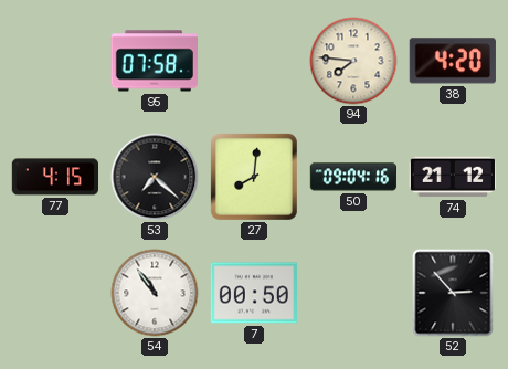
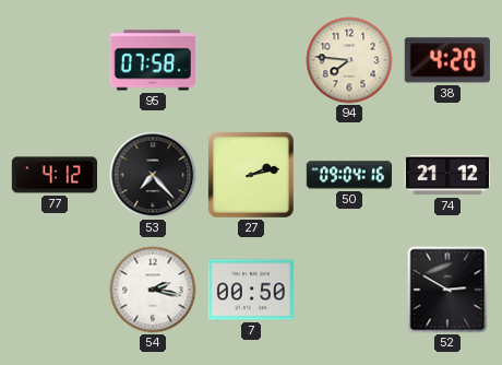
77: 4:15 -> 4:12 (53, 175)
53: 7:22 -> 7:23 (153, 175)
27: 8:01 -> 2:13 (251, 175)
54: 10:54 -> 2:17 (153, 290)
52: 2:53 -> 2:50 (447, 290)
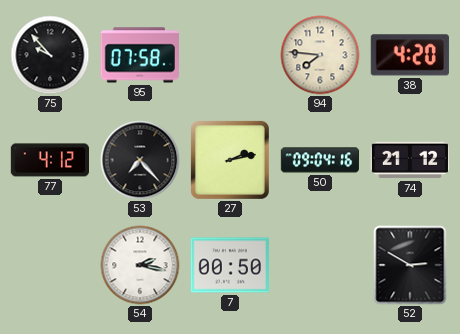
75: none -> 9:53 (50, 55)
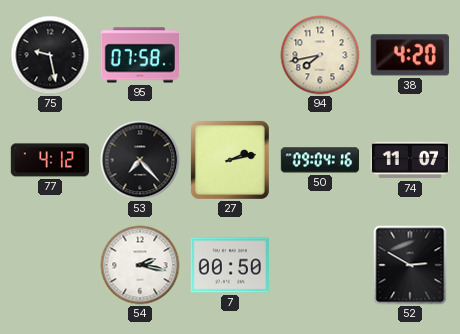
75: 9:53 -> 9:28 (50, 55)
94: 7:46 -> 7:43 (320, 55)
74: 21:12 -> 11:07 (409, 160)
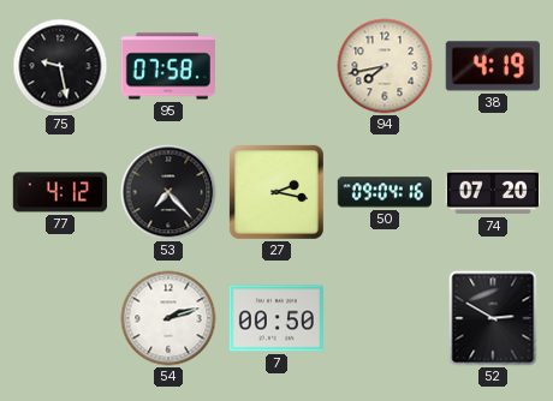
38: 4:20 -> 4:19 (493, 66)
27: 2:13 -> 2:17 (276, 192)
74: 11:07 -> 07:20 (492, 192)
54: 2:17 -> 2:12 (168, 318)
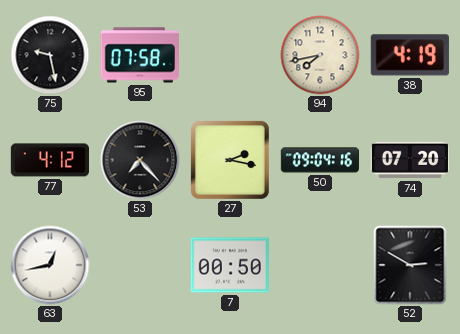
63: none -> 12:43 (50, 265)
54: 2:12 -> none (168, 318)
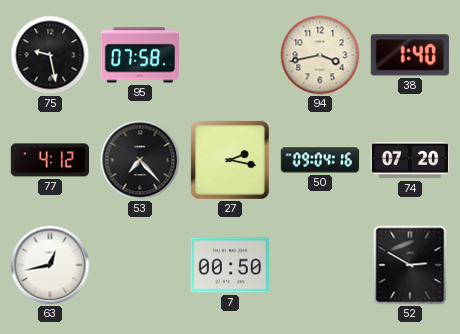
94: 7:43 -> 3:43 (320, 55)
38: 4:19 -> 1:40 (410, 55)
